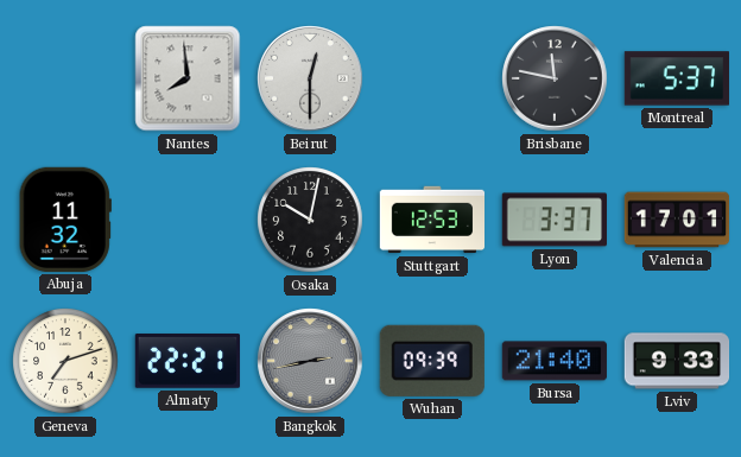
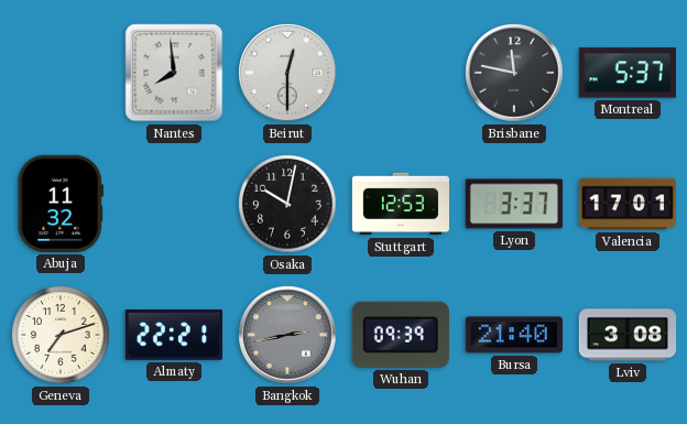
Lviv: 9:33 -> 3:08 (628, 335)
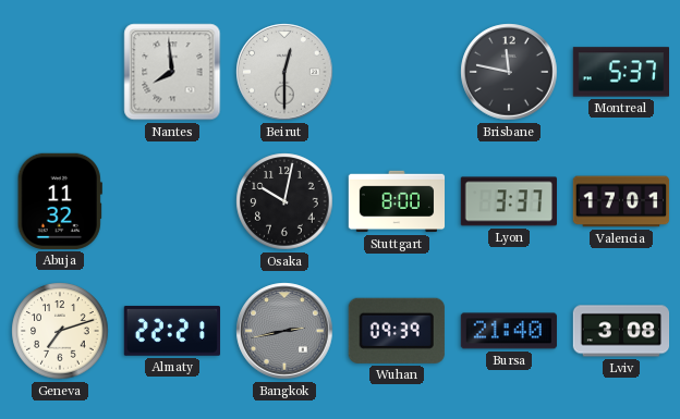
Stuttgart: 12:53 -> 8:00 (397, 201)
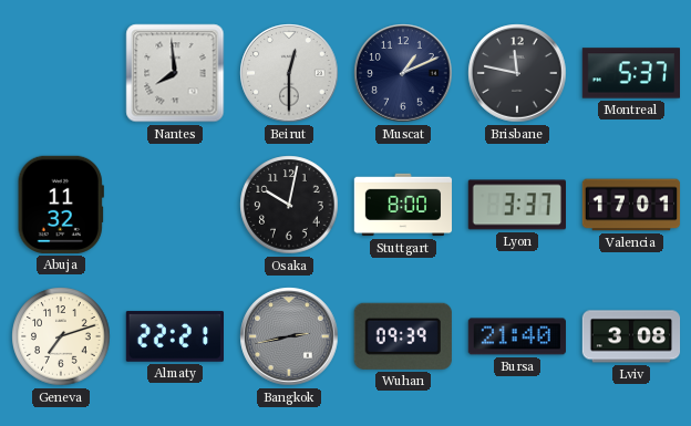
Muscat: none -> 1:11 (403, 73)
